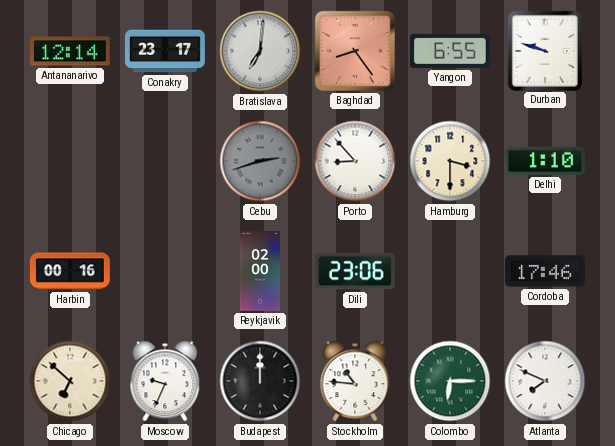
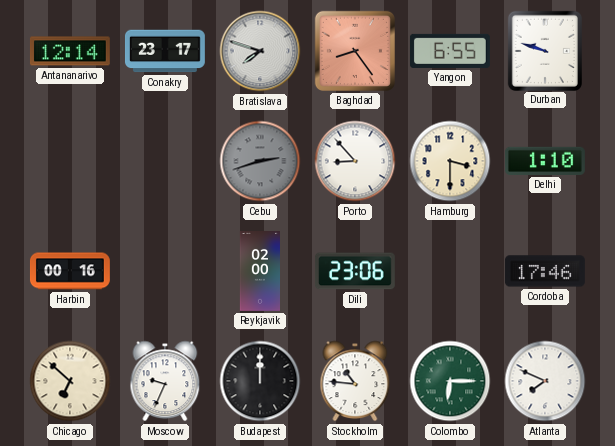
Bratislava: 7:01 -> 7:48 (260, 51)
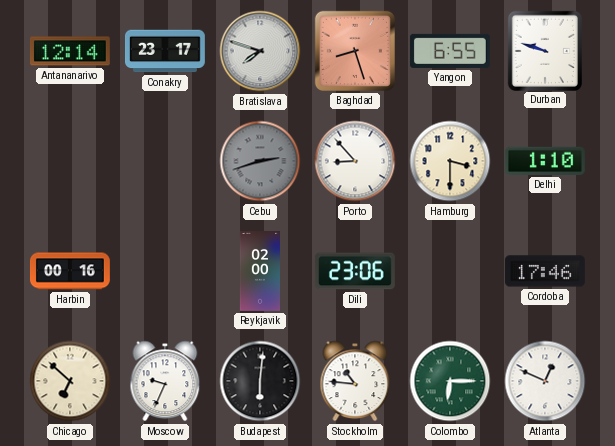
Baghdad: 8:24 -> 8:27 (355, 51)
Budapest: 12:00 -> 6:01 (260, 381)
Atlanta: 7:49 -> 12:49 (545, 381)
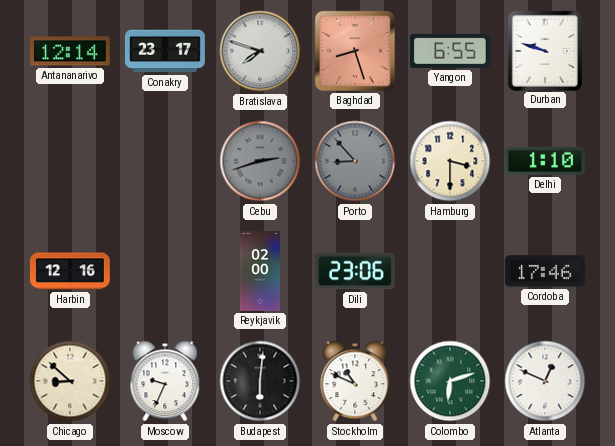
Porto dial: white -> grey (355, 161)
Harbin: 00:16 -> 12:16 (70, 271)
Chicago: 6:52 -> 8:52 (70, 381)
Stockholm: 10:46 -> 10:49 (355, 381)
Colombo: 6:15 -> 6:12 (450, 381)
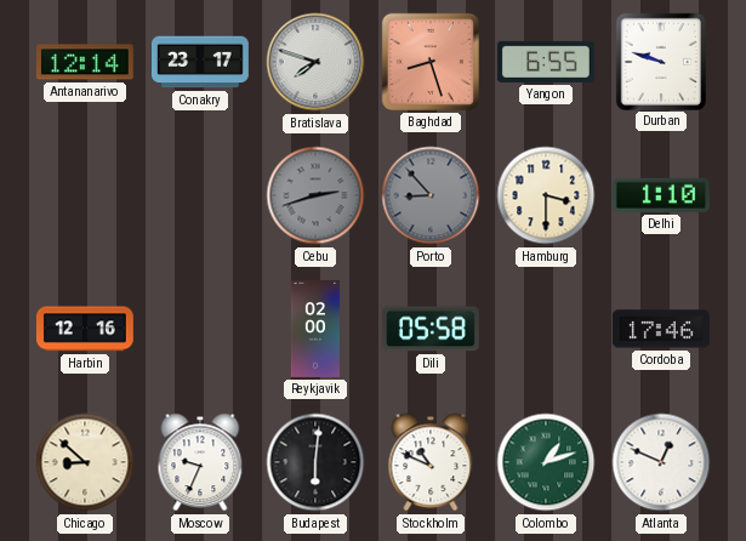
Dili: 23:06 -> 05:58 (431, 329)
Colombo: 6:12 -> 1:12 (546, 462)
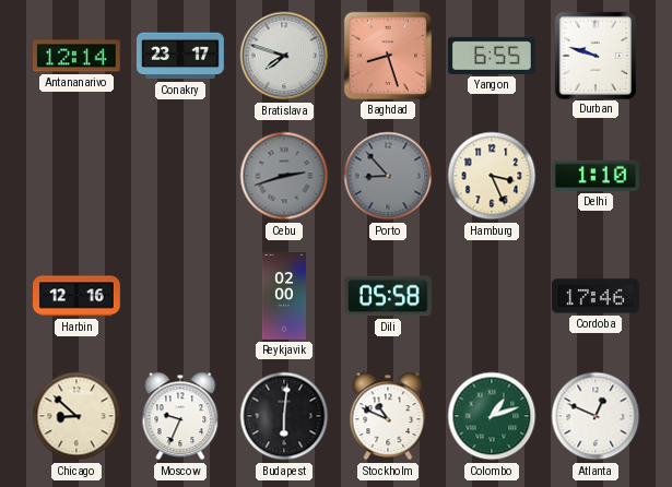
Hamburg: 3:30 -> 3:26 (492, 176)
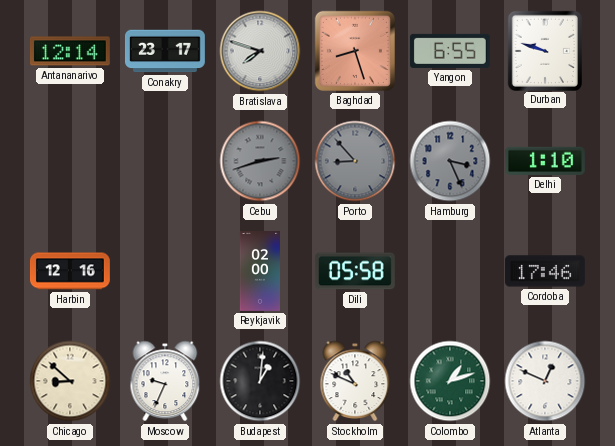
Hamburg dial: cream -> grey (450, 161)
Budapest: 6:01 -> 1:01 (260, 381)
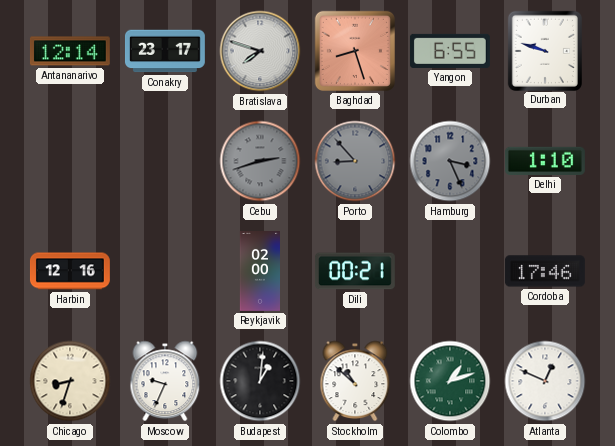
Dili: 05:58 -> 00:21 (355, 271)
Chicago: 8:52 -> 8:33 (70, 381)
Stockholm: 10:49 -> 10:52 (355, 381)
